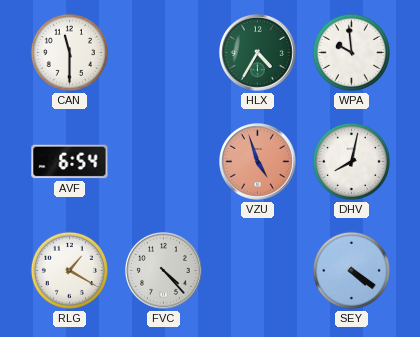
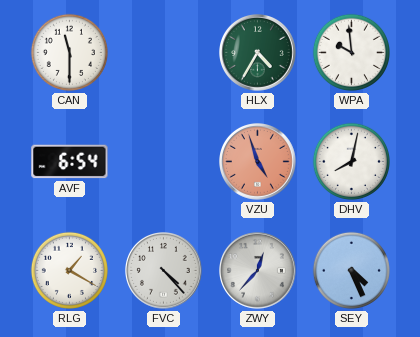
ZWY: none -> 12:37 (258, 271)
SEY: 4:21 -> 4:26 (351, 270)
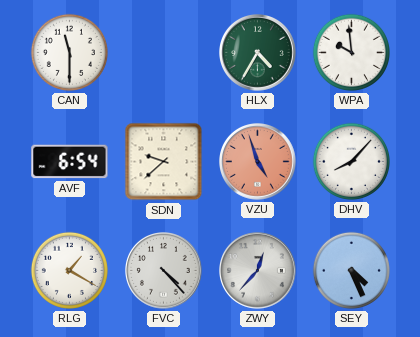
SDN: none -> 9:38 (164, 162)
DHV: 8:02 -> 8:07 (351, 161)
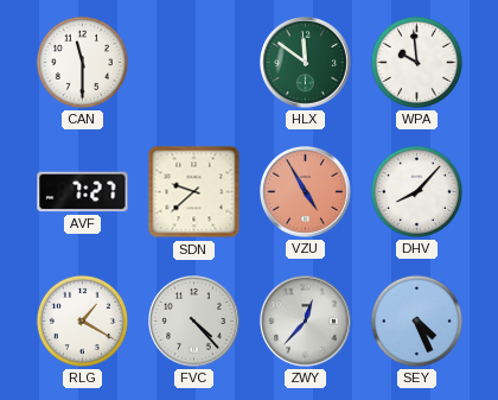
HLX: 4:35 -> 11:51 (306, 63)
AVF: 6:54 -> 7:27 (83, 192)
VZU: 4:57 -> 4:55 (306, 192)
